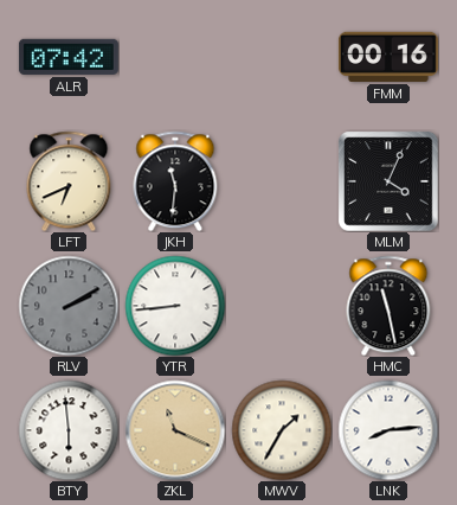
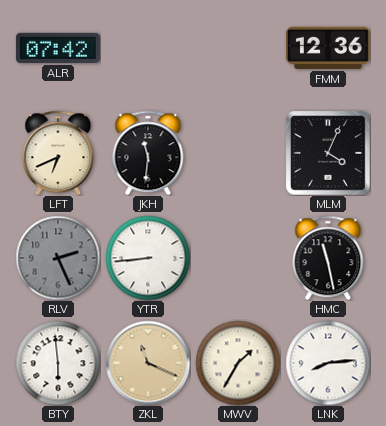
FMM: 00:16 -> 12:36 (328, 48)
RLV: 2:10 -> 2:26 (58, 258)
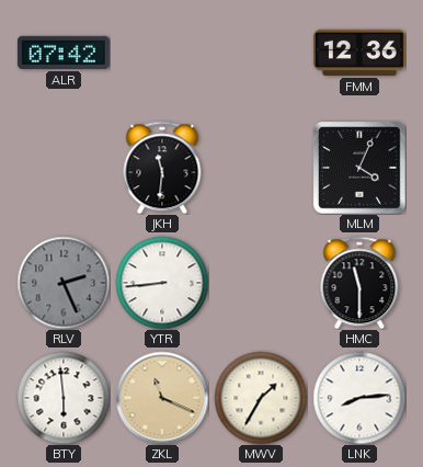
LFT: 6:41 -> none (58, 153)
HMC: 11:28 -> 11:30 (359, 283)
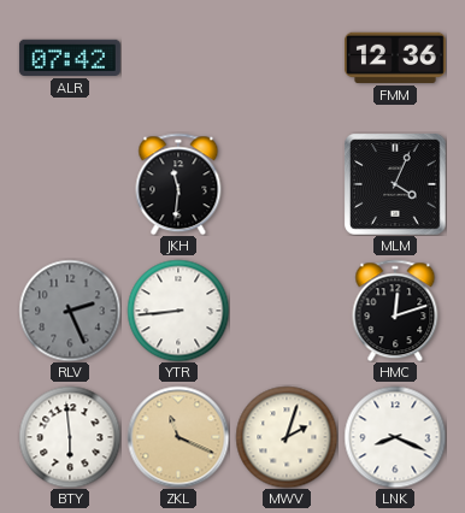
HMC: 11:30 -> 12:12 (395, 311)
MWV: 1:35 -> 2:03 (287, 437)
LNK: 8:14 -> 8:19 (395, 437)
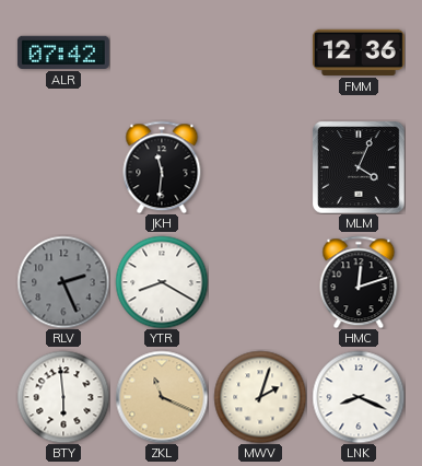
YTR: 8:44 -> 8:20 (162, 282)
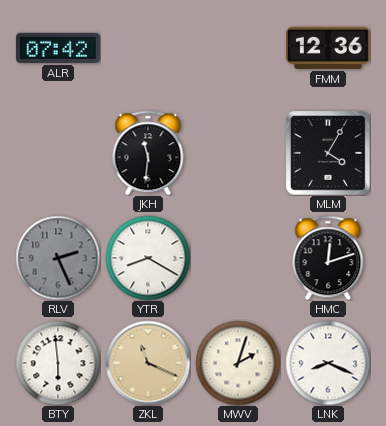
MLM: 4:04 -> 4:05 (328, 153)
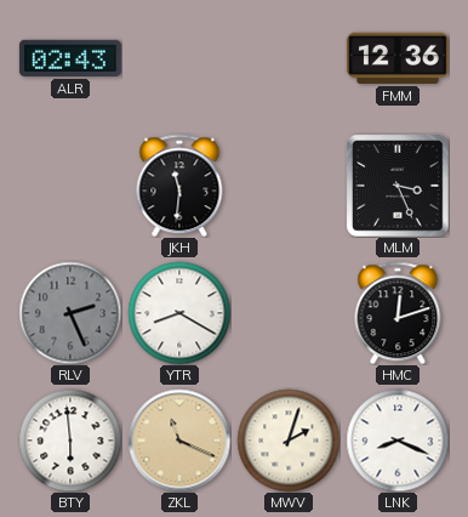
ALR: 07:42 -> 02:43 (70, 58)
MLM: 4:05 -> 3:26 (398, 186)
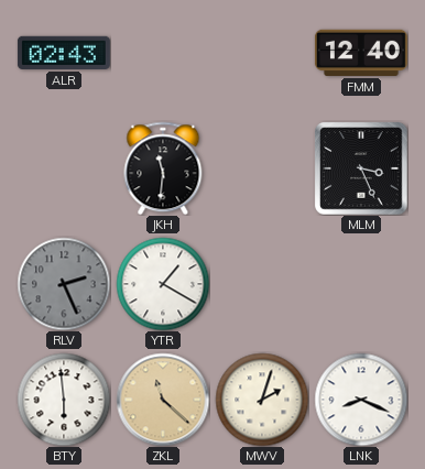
FMM: 12:36 -> 12:40 (361, 53)
YTR: 8:20 -> 1:20 (163, 284)
HMC: 12:12 -> none (398, 313)
ZKL: 11:19 -> 11:22 (163, 400)
